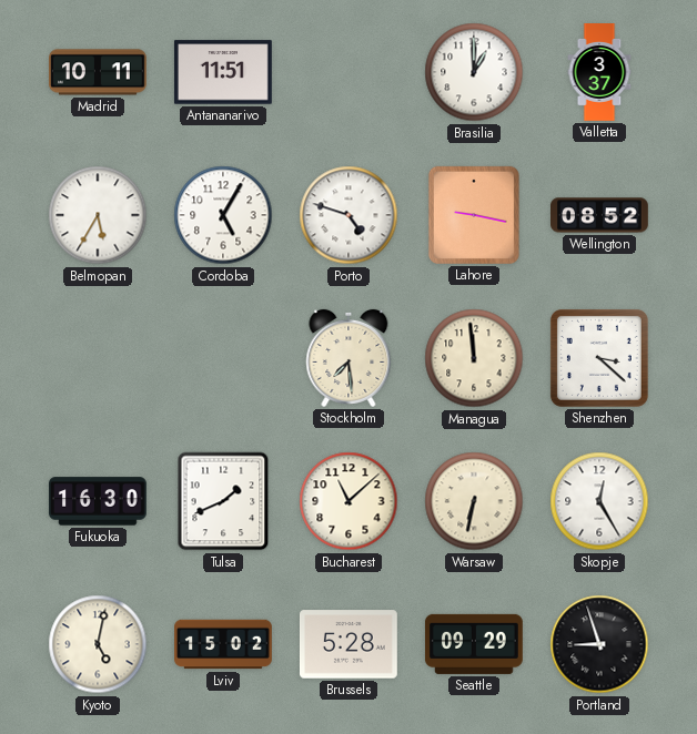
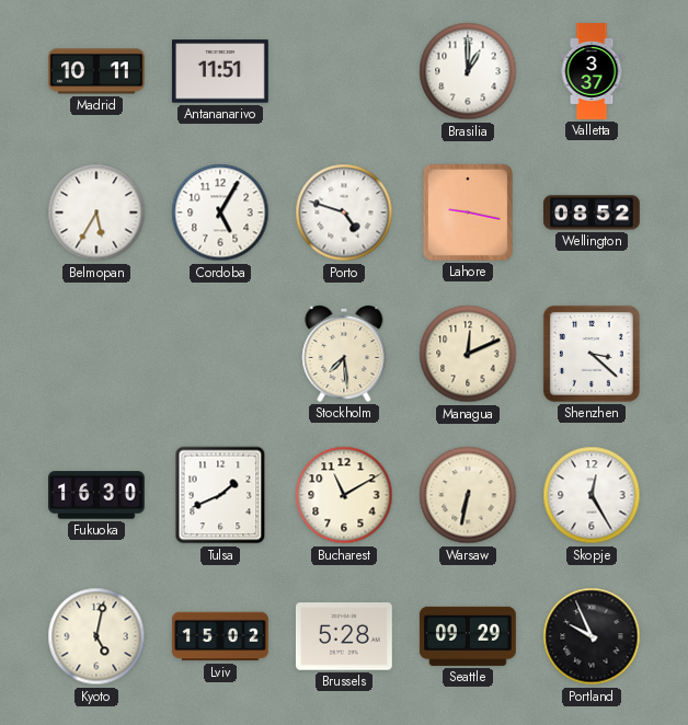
Managua: 11:59 -> 12:11 (468, 354)
Bucharest: 11:08 -> 11:10 (344, 495)
Portland: 8:57 -> 9:56 (592, 636)
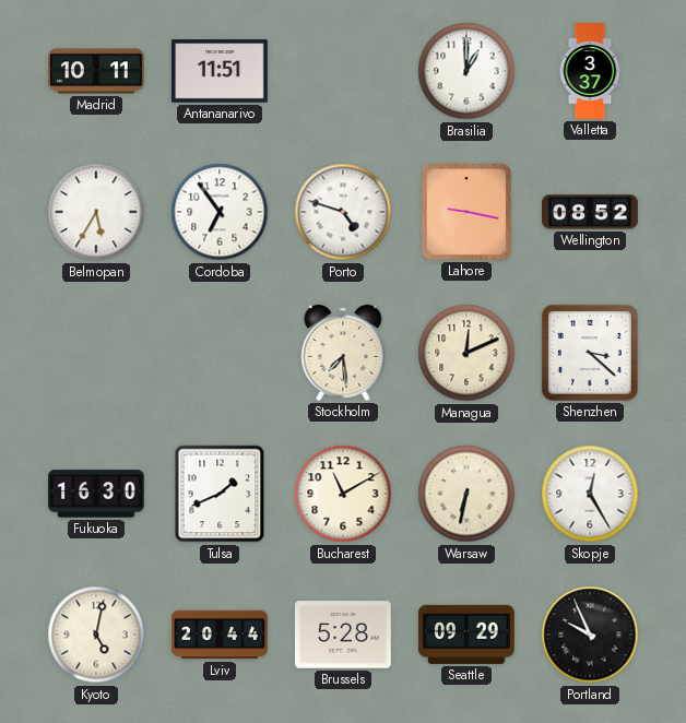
Cordoba: 5:05 -> 6:54 (220, 212)
Lviv: 15:02 -> 20:44 (220, 635)
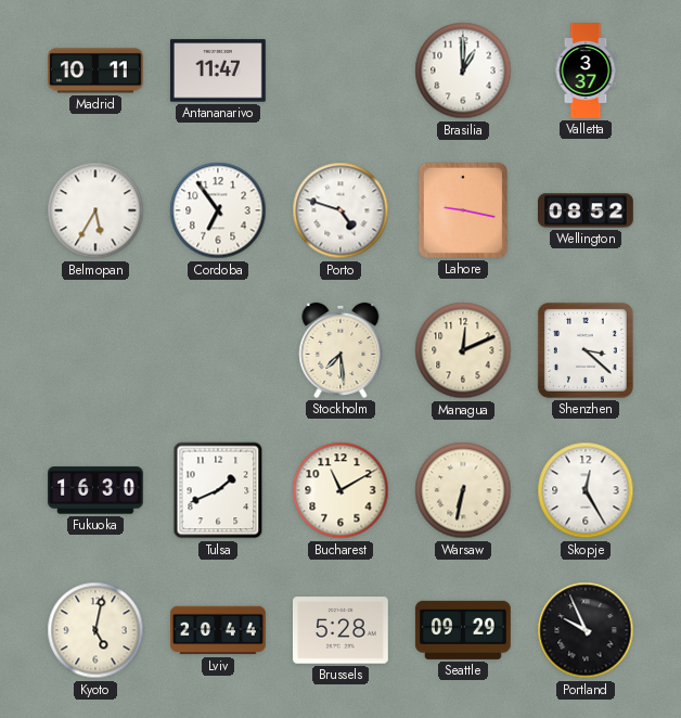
Antananarivo: 11:51 -> 11:47 (218, 70)
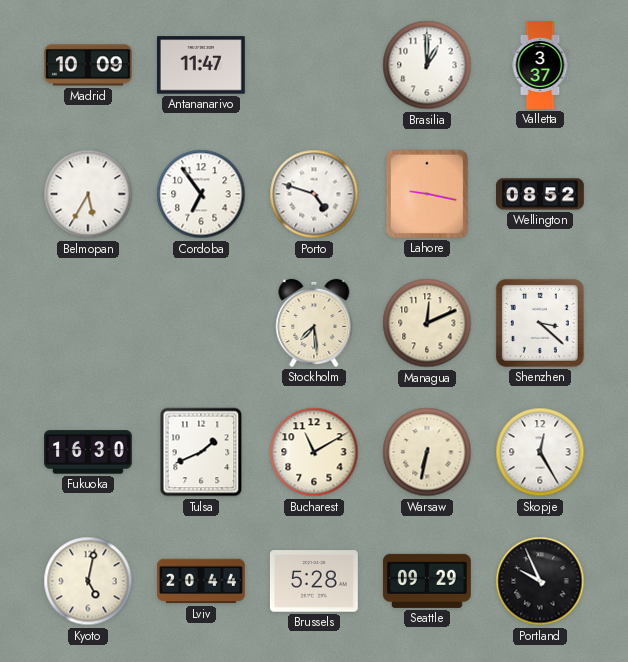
Madrid: 10:11 -> 10:09 (89, 65)
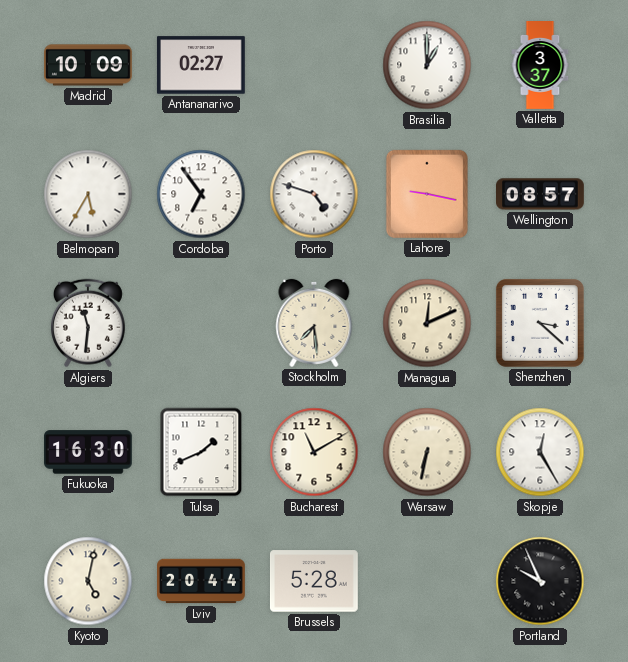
Antananarivo: 11:47 -> 02:27 (201, 65)
Wellington: 08:52 -> 08:57 (541, 194)
Algiers: none -> 11:31 (88, 323)
Seattle: 09:29 -> none (427, 581)
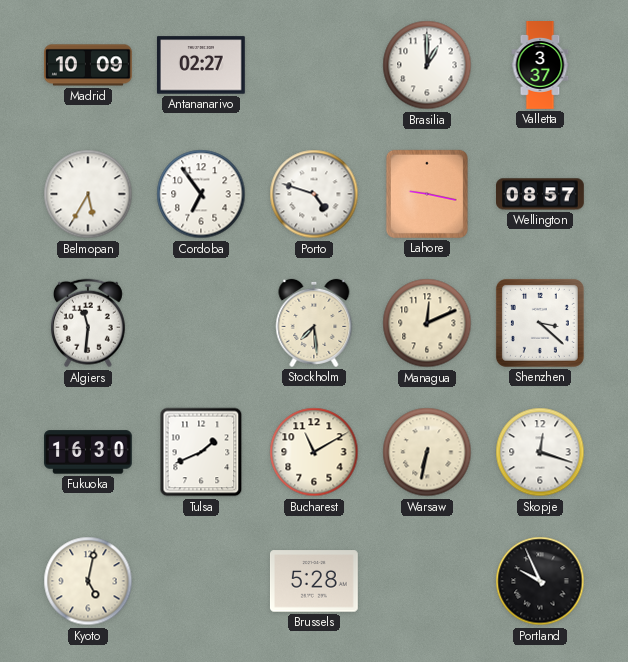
Skopje: 12:25 -> 12:18 (540, 452)
Lviv: 20:44 -> none (201, 581)
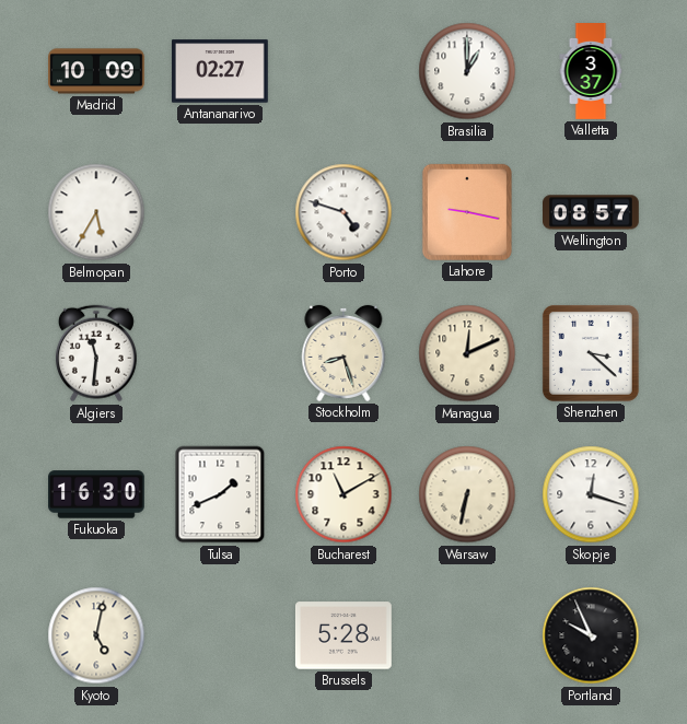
Cordoba: 6:54 -> none (201, 194)
Stockholm: 7:29 -> 8:27 (343, 353)
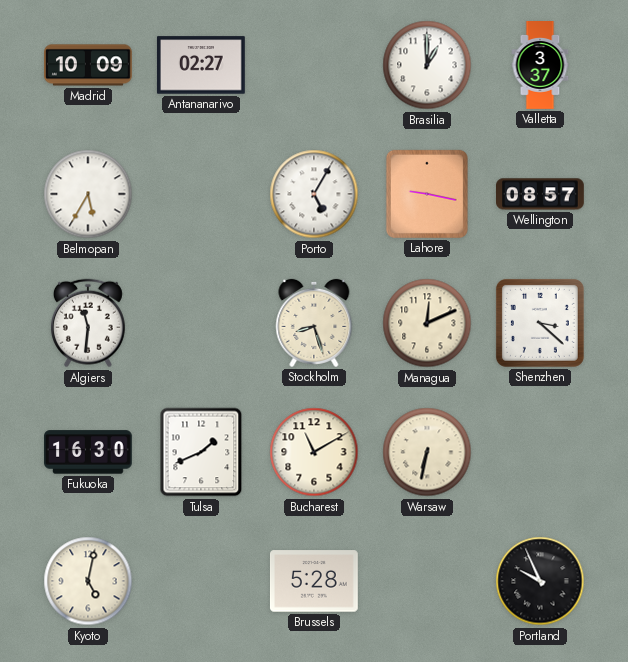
Porto: 4:48 -> 5:05 (314, 194)
Skopje: 12:18 -> none (591, 494)
